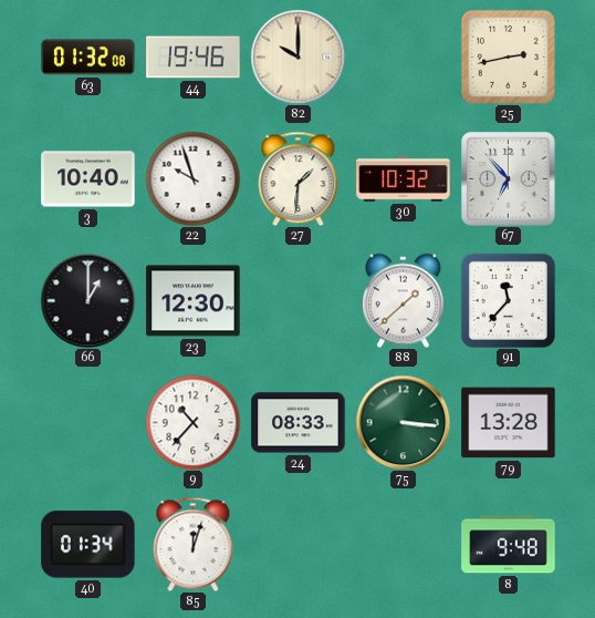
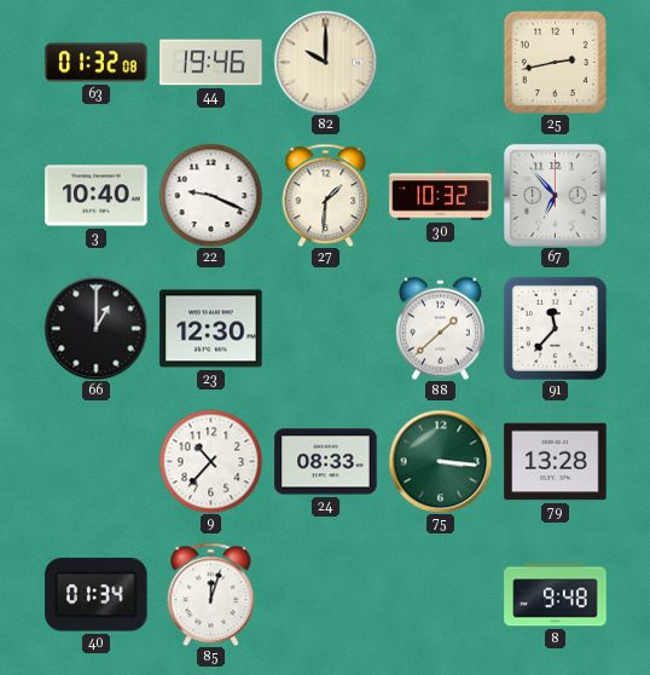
22: 9:57 -> 9:19 (210, 195)
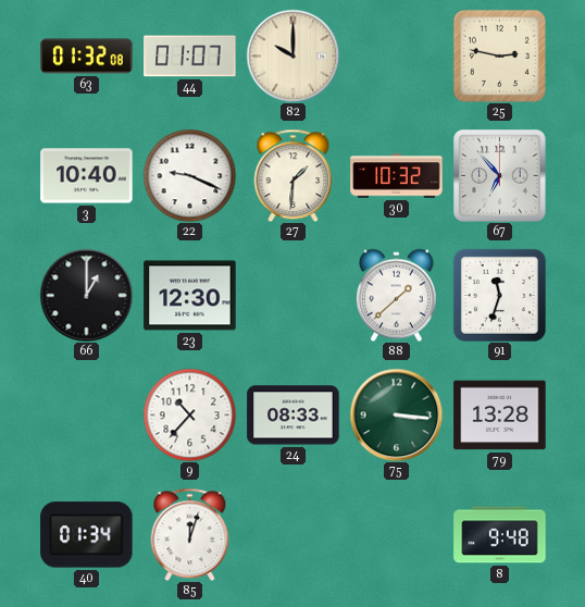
44: 19:46 -> 01:07 (190, 57)
25: 2:43 -> 2:47 (499, 55)
91: 11:37 -> 11:33 (499, 295)
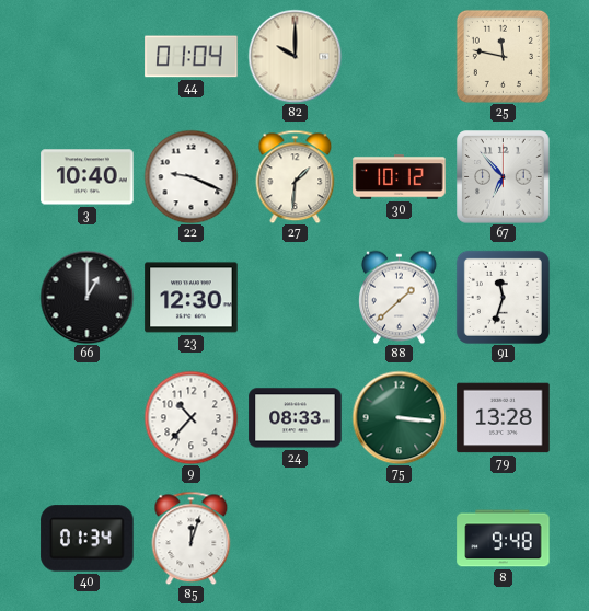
63: 01:32 -> none (87, 57)
44: 01:07 -> 01:04 (192, 57)
25: 2:47 -> 11:47 (503, 56)
30: 10:32 -> 10:12 (400, 177)
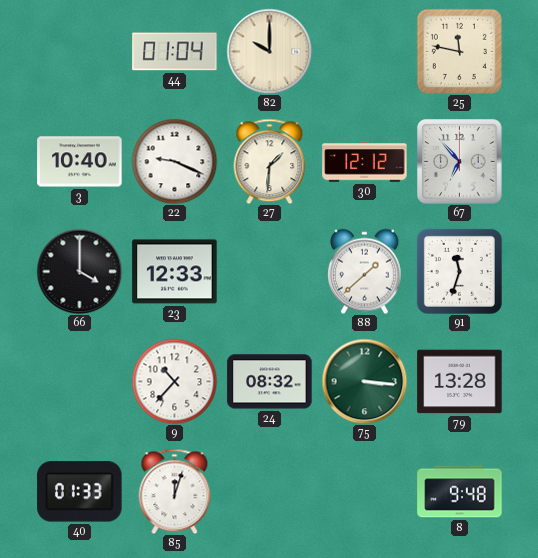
30: 10:12 -> 12:12 (365, 162)
66: 1:00 -> 4:00 (79, 271)
23: 12:30 -> 12:33 (175, 272)
24: 08:33 -> 08:32 (270, 382)
40: 01:34 -> 01:33 (80, 492)
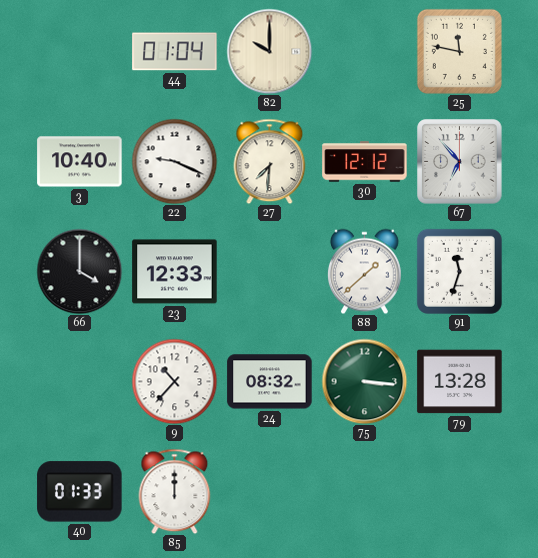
27: 1:31 -> 7:31 (270, 161)
85: 12:03 -> 12:00 (175, 491)
8: 9:48 -> none (460, 492)
